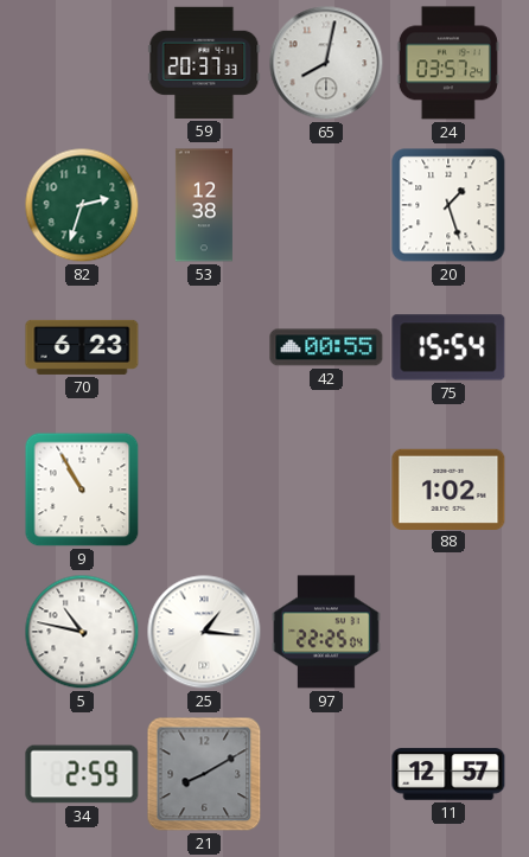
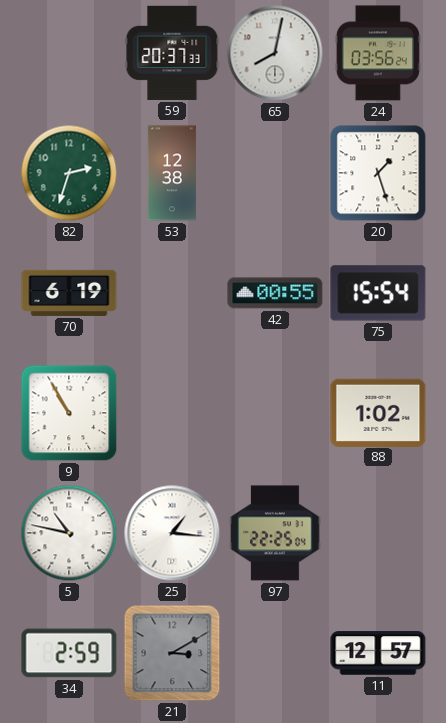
24: 03:57 -> 03:56 (378, 53)
70: 6:23 -> 6:19 (69, 293)
21: 8:10 -> 3:10 (172, 653)
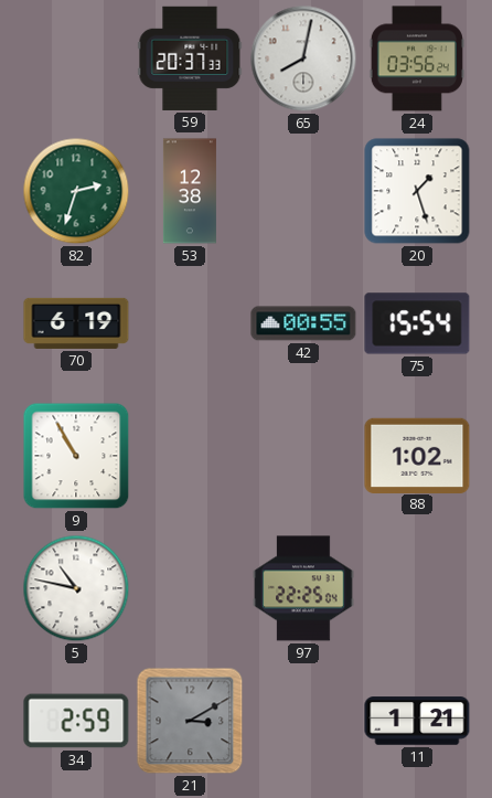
25: 1:16 -> none (172, 533)
11: 12:57 -> 1:21 (417, 721)
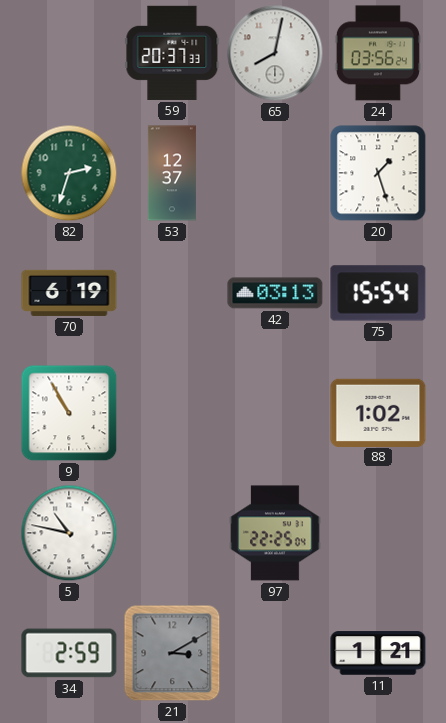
53: 12:38 -> 12:37 (172, 173)
42: 00:55 -> 03:13 (275, 293)
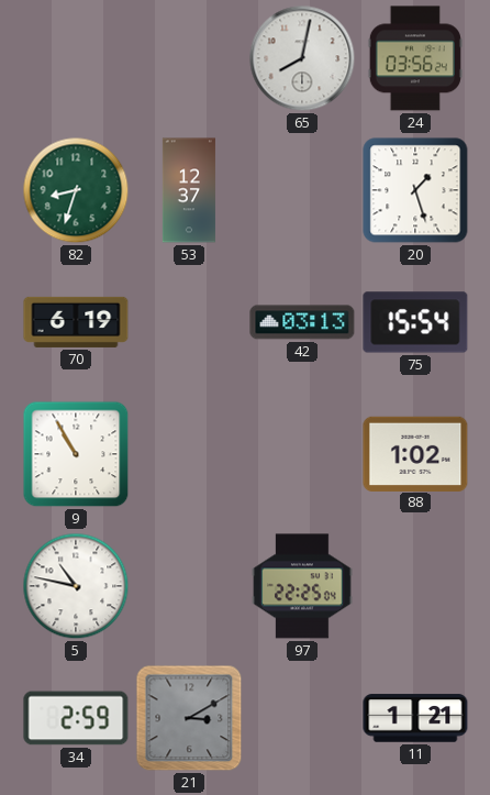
59: 20:37 -> none (172, 53)
82: 2:33 -> 8:33 (76, 190)
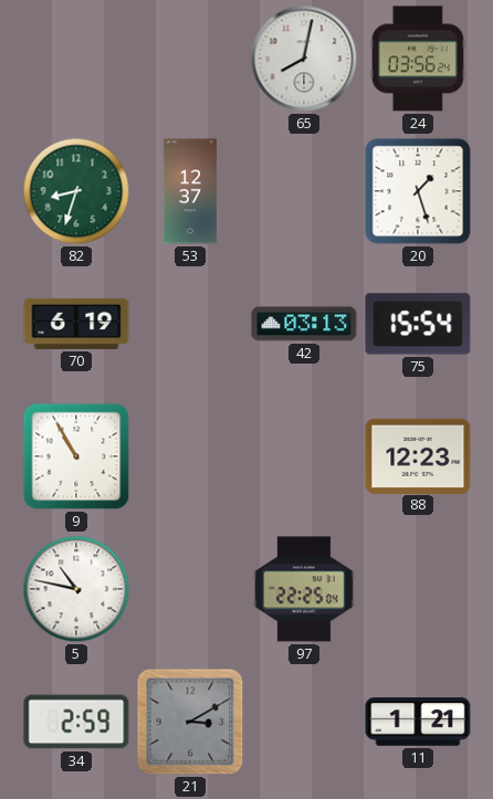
88: 1:02 -> 12:23 (418, 455)
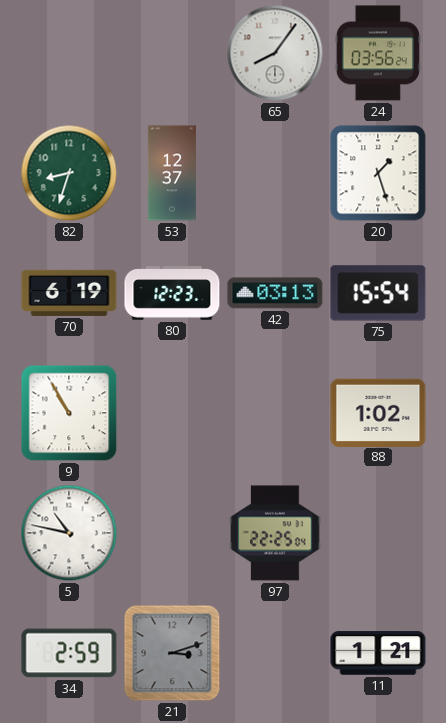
65: 8:02 -> 8:06 (275, 53)
80: none -> 12:23 (172, 293)
88: 12:23 -> 1:02 (378, 412)
21: 3:10 -> 3:12 (172, 653)
